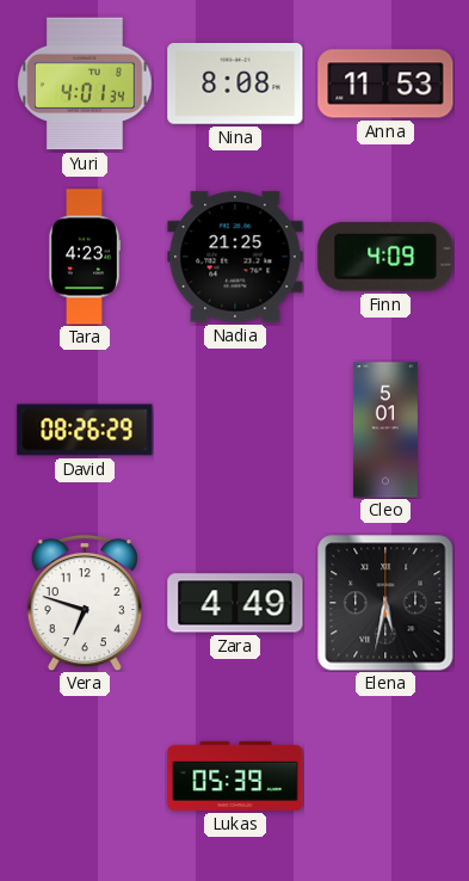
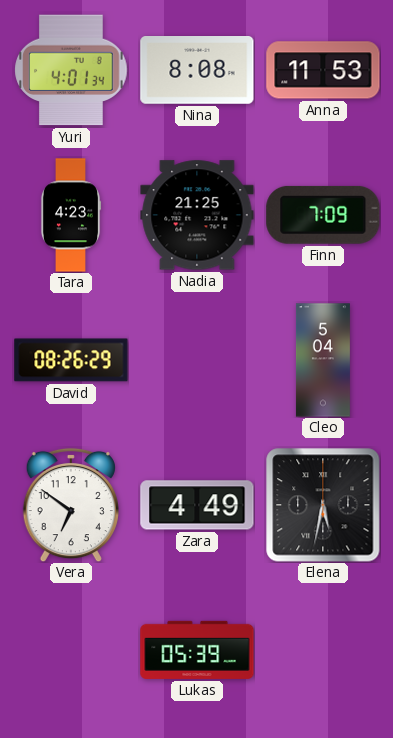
Finn: 4:09 -> 7:09 (323, 215)
Cleo: 5:01 -> 5:04 (323, 360)
Vera: 6:48 -> 6:51 (71, 505)
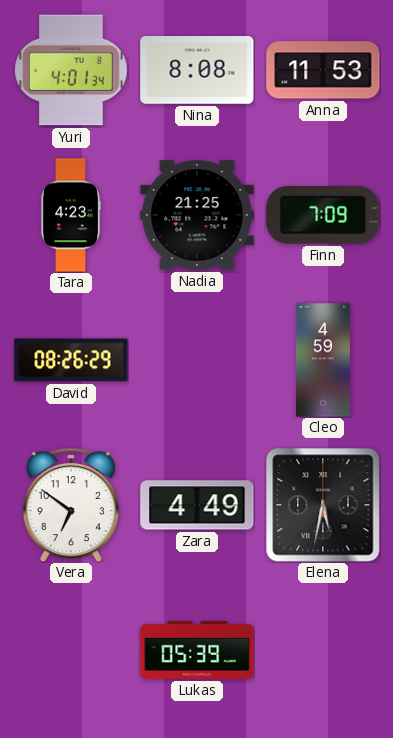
Cleo: 5:04 -> 4:59 (323, 360)
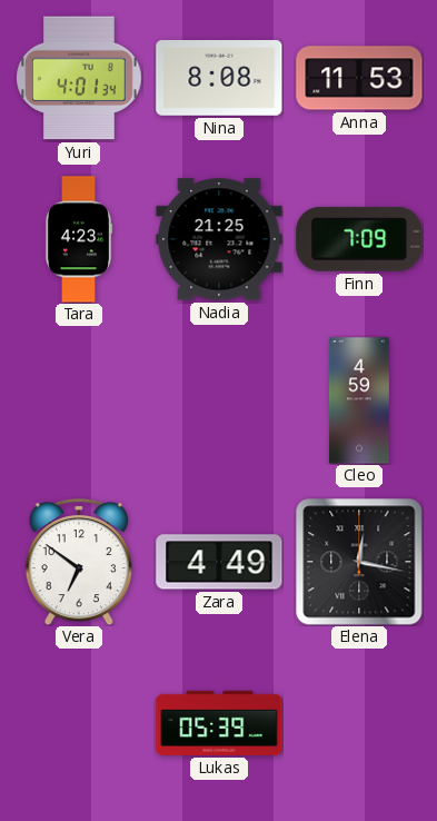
David: 08:26 -> none (71, 360)
Elena: 5:32 -> 12:17 (359, 562)
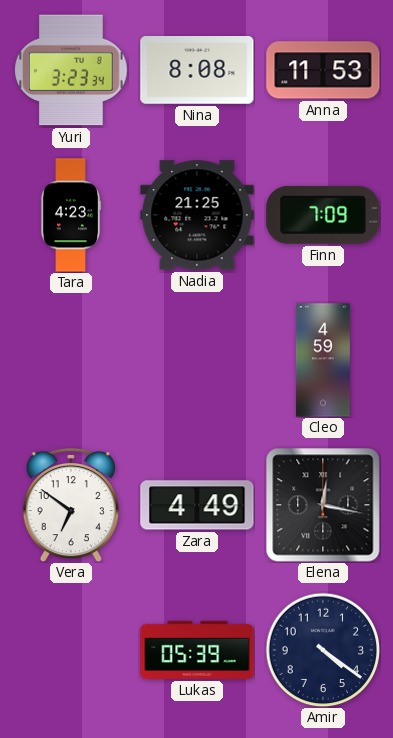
Yuri: 4:01 -> 3:23 (71, 70)
Amir: none -> 4:21 (323, 650)
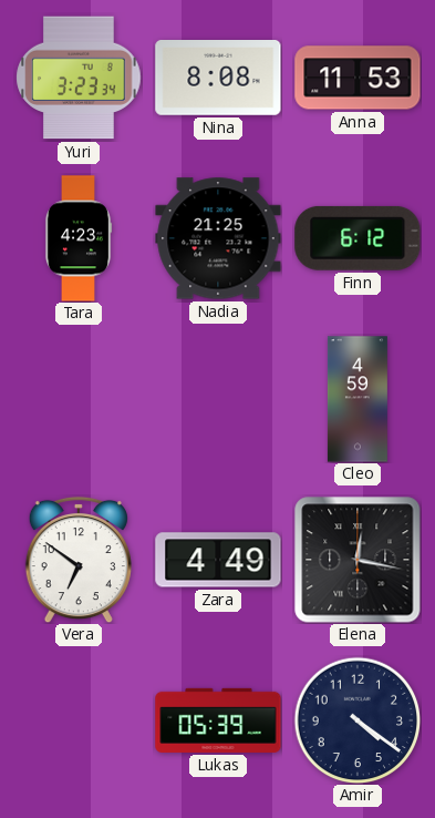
Finn: 7:09 -> 6:12 (358, 238)
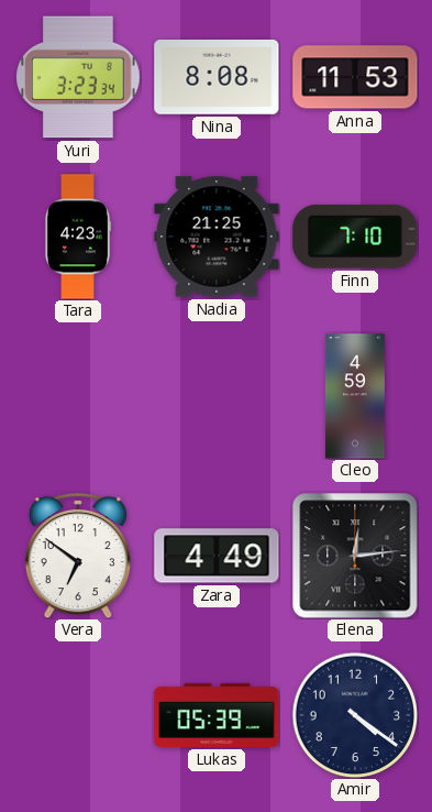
Finn: 6:12 -> 7:10 (355, 237)
Elena: 12:17 -> 12:14 (355, 556)
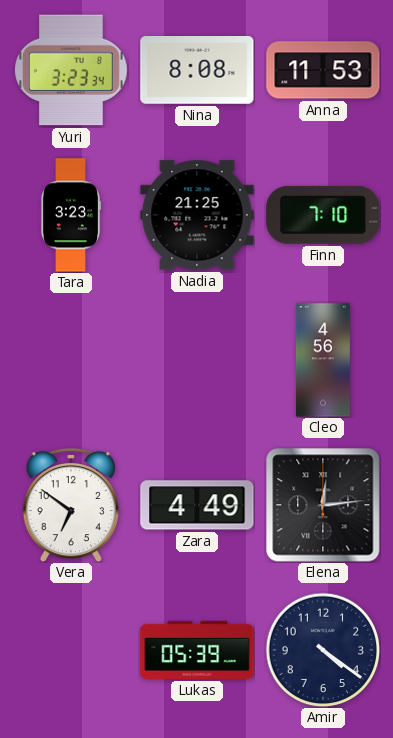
Tara: 4:23 -> 3:23 (71, 215)
Cleo: 4:59 -> 4:56 (323, 360)
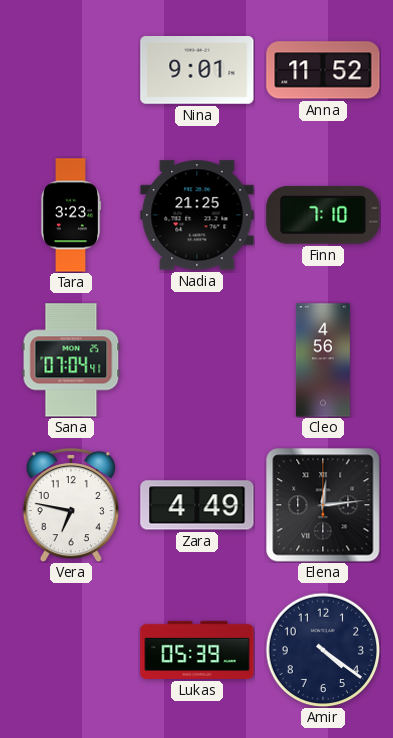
Yuri: 3:23 -> none (71, 70)
Nina: 8:08 -> 9:01 (197, 71)
Anna: 11:53 -> 11:52 (323, 70)
Sana: none -> 07:04 (71, 360)
Vera: 6:51 -> 6:47 (71, 505)
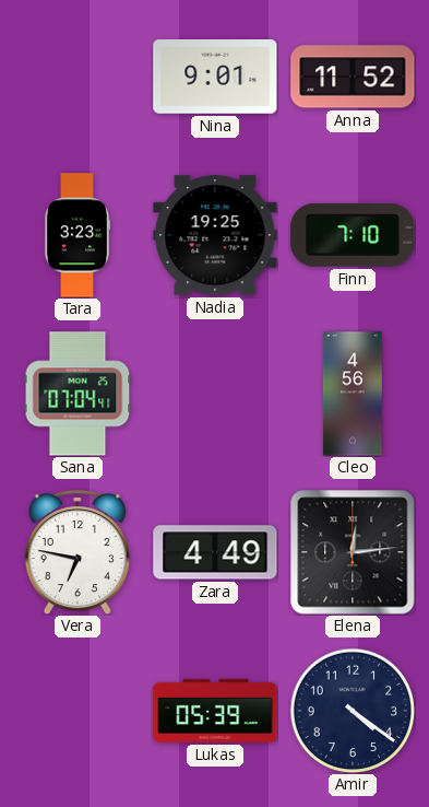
Nadia: 21:25 -> 19:25 (215, 235)
